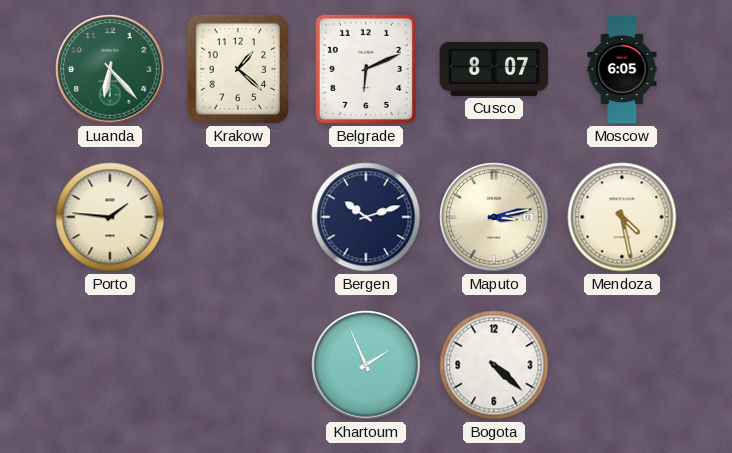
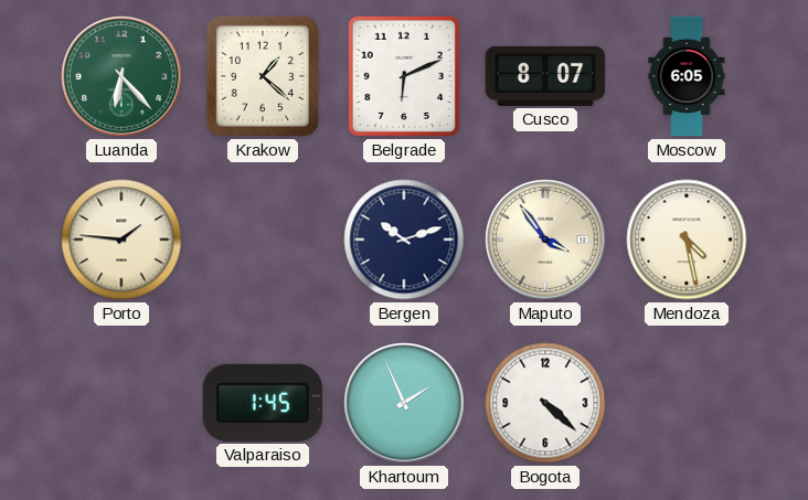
Maputo: 3:13 -> 3:54 (545, 240)
Valparaiso: none -> 1:45 (263, 403)
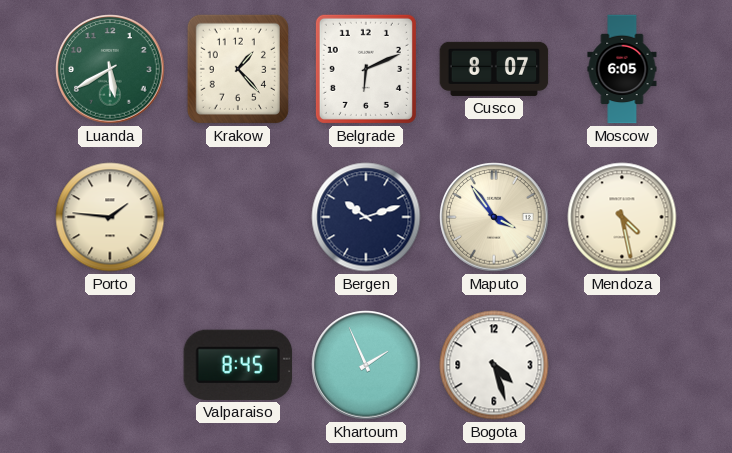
Luanda: 6:23 -> 5:40 (110, 69)
Krakow: 1:22 -> 1:23 (238, 69)
Valparaiso: 1:45 -> 8:45 (238, 365)
Bogota: 4:22 -> 4:27 (494, 365)
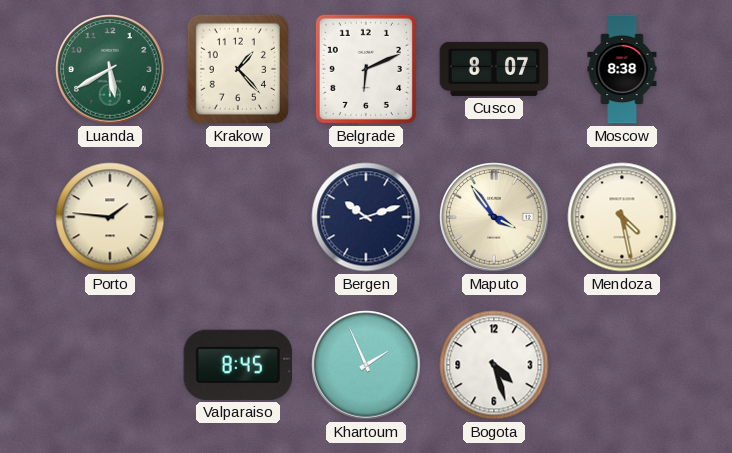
Moscow: 6:05 -> 8:38 (622, 69)
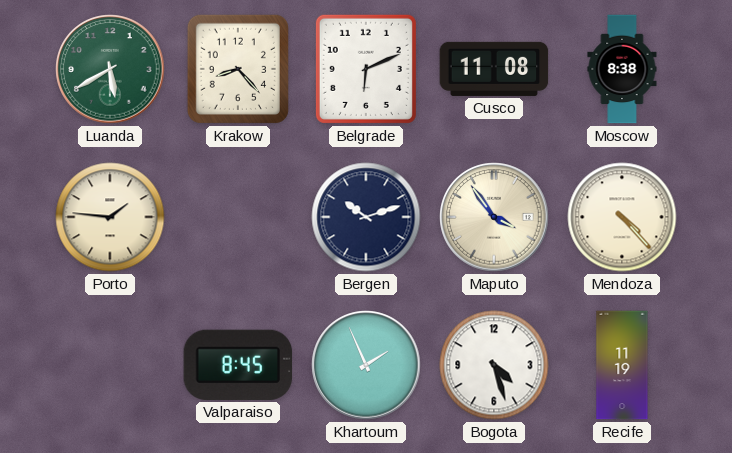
Krakow: 1:23 -> 8:23 (238, 69)
Cusco: 8:07 -> 11:08 (494, 69)
Mendoza: 4:28 -> 4:23 (622, 217)
Recife: none -> 11:19 (622, 365)
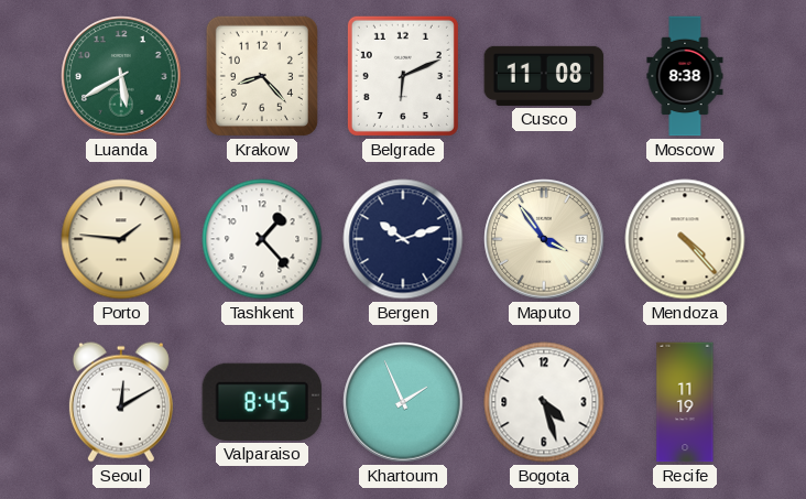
Tashkent: none -> 1:23 (262, 239)
Seoul: none -> 12:10 (121, 402)
